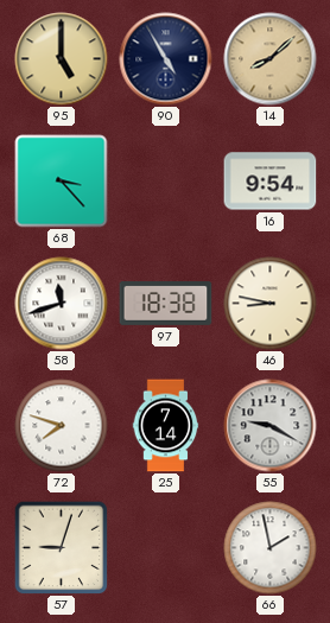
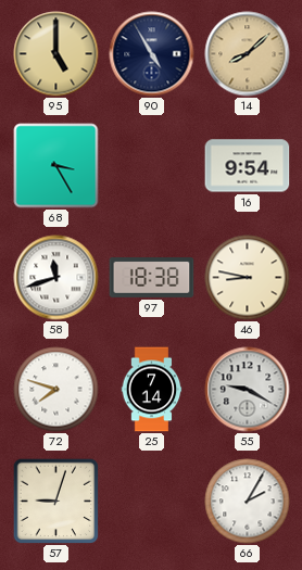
68: 3:23 -> 3:25 (56, 166)
66: 1:58 -> 2:05 (248, 502)
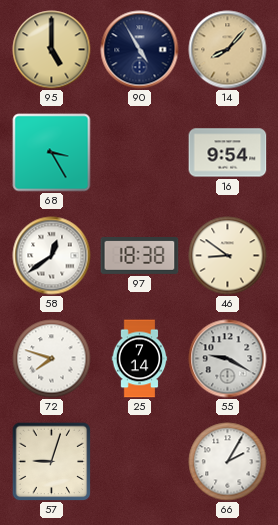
14: 8:08 -> 8:07 (228, 50)
58: 11:42 -> 12:39 (52, 256)
46: 8:47 -> 8:51 (228, 256)
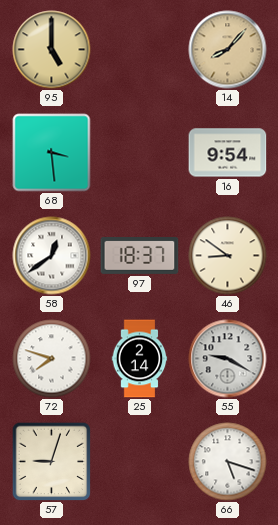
90: 4:55 -> none (140, 50)
68: 3:25 -> 3:29 (52, 153)
97: 18:38 -> 18:37 (140, 256)
25: 7:14 -> 2:14 (140, 359)
66: 2:05 -> 5:18 (228, 462)
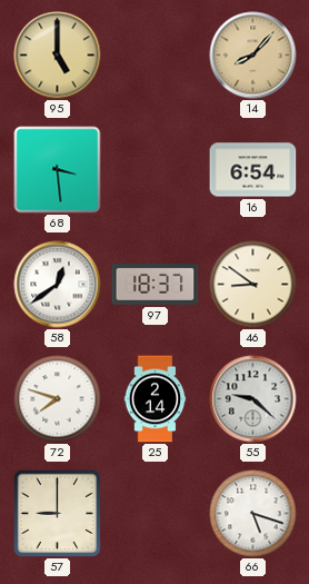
16: 9:54 -> 6:54 (253, 170)
55: 9:20 -> 9:22 (253, 399)
57: 9:03 -> 9:00 (57, 513)
